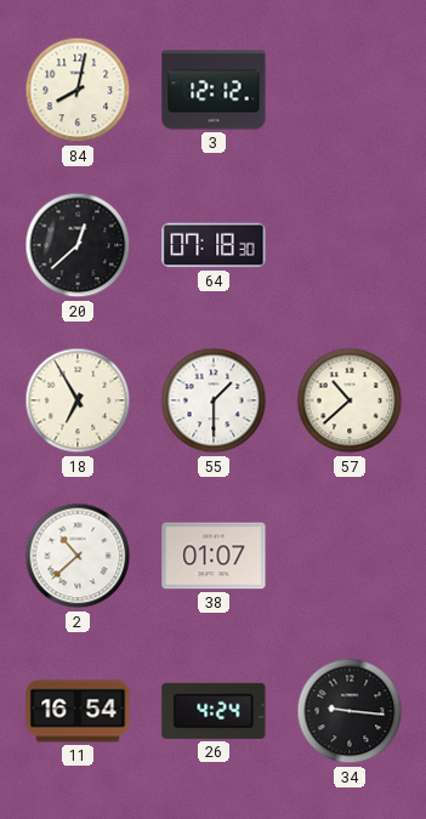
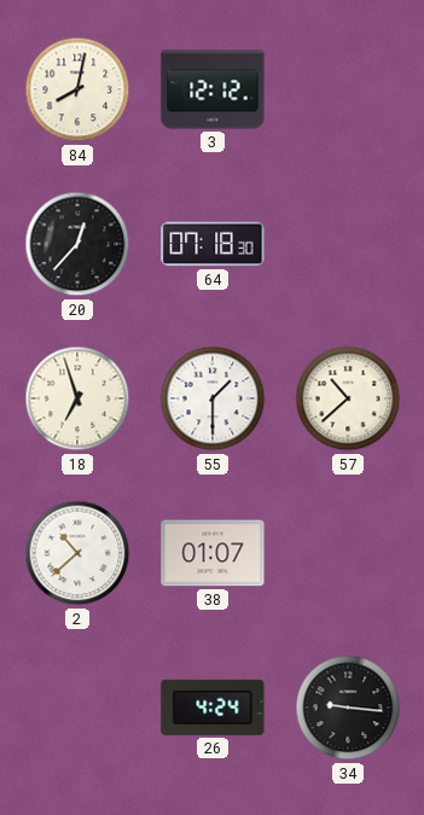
20: 12:38 -> 12:37 (77, 244)
18: 6:55 -> 6:57 (77, 398)
11: 16:54 -> none (78, 711)
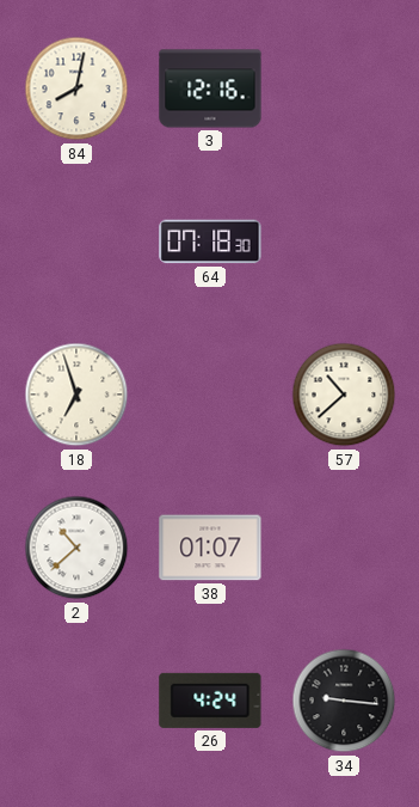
3: 12:12 -> 12:16 (210, 88)
20: 12:37 -> none (77, 244)
55: 1:30 -> none (213, 398)
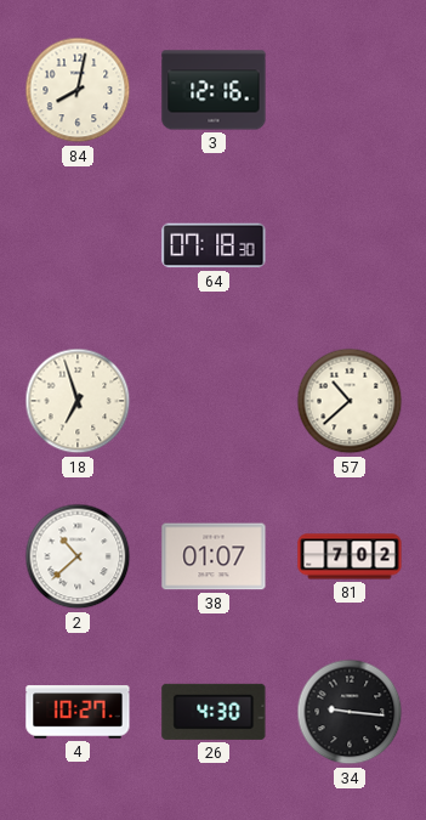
81: none -> 7:02 (350, 556)
4: none -> 10:27 (78, 712)
26: 4:24 -> 4:30 (214, 712)
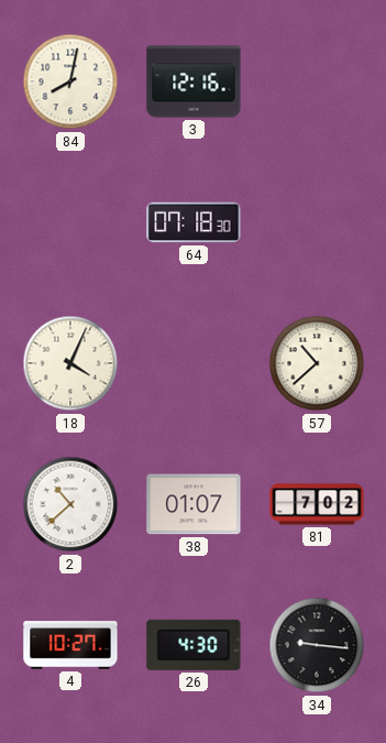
18: 6:57 -> 4:04 (70, 363)
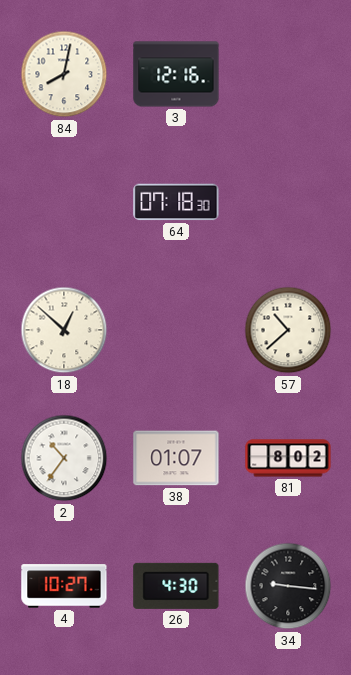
18: 4:04 -> 12:52 (64, 330)
2: 10:38 -> 10:36 (64, 458)
81: 7:02 -> 8:02 (288, 458)
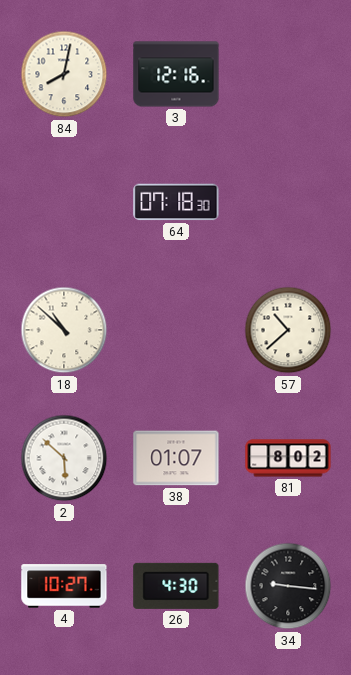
18: 12:52 -> 10:52 (64, 330)
2: 10:36 -> 5:52 (64, 458)
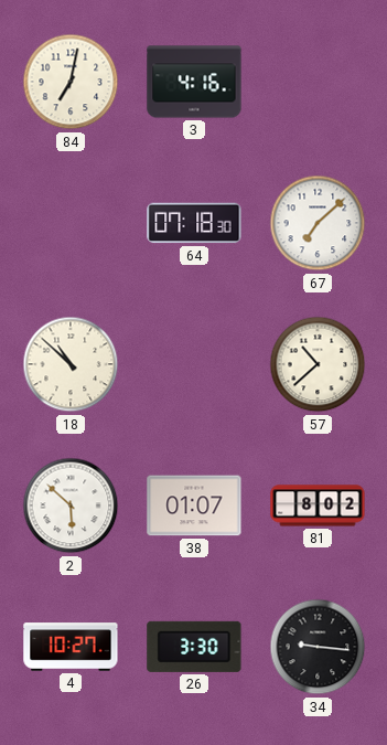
84: 8:02 -> 7:02 (71, 82)
3: 12:16 -> 4:16 (194, 82)
67: none -> 7:08 (318, 223)
26: 4:30 -> 3:30 (194, 647)
